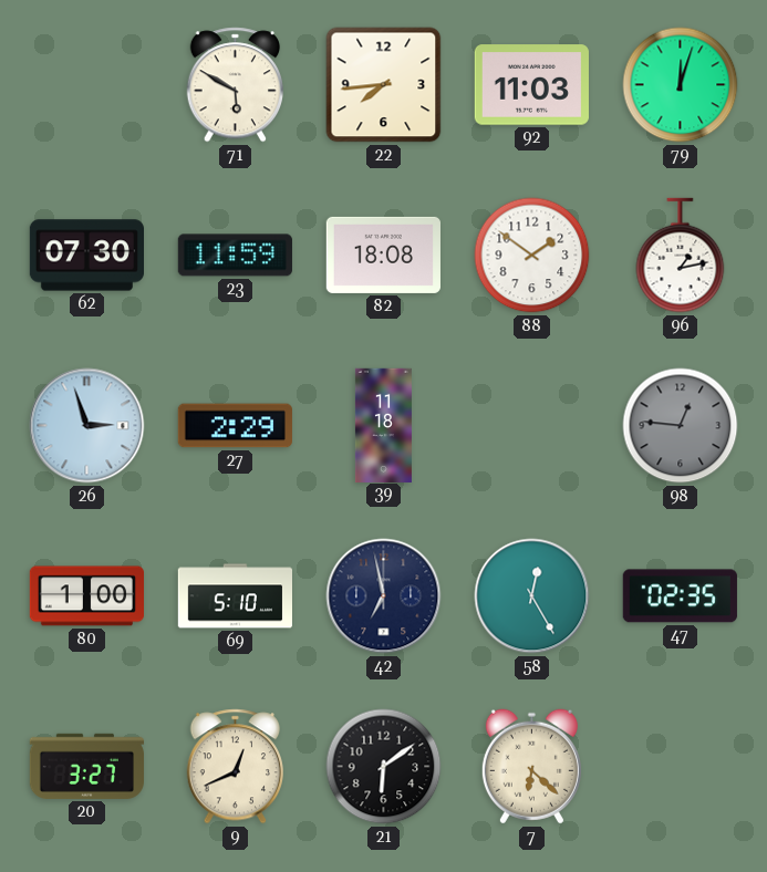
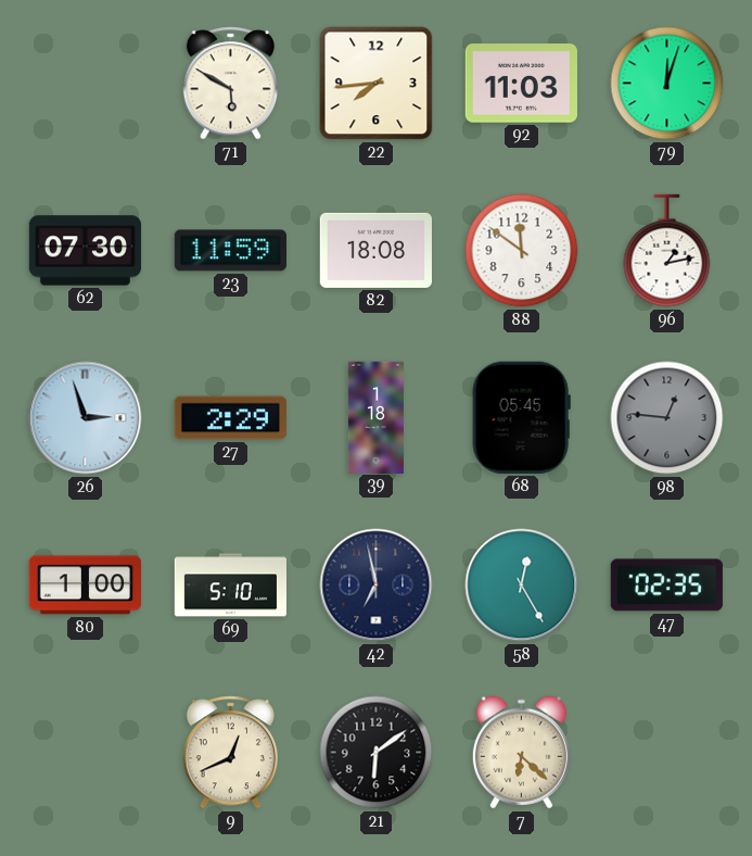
88: 1:51 -> 11:51 (522, 251)
39: 11:18 -> 1:18 (375, 417)
68: none -> 05:45 (521, 417)
20: 3:27 -> none (86, 766)
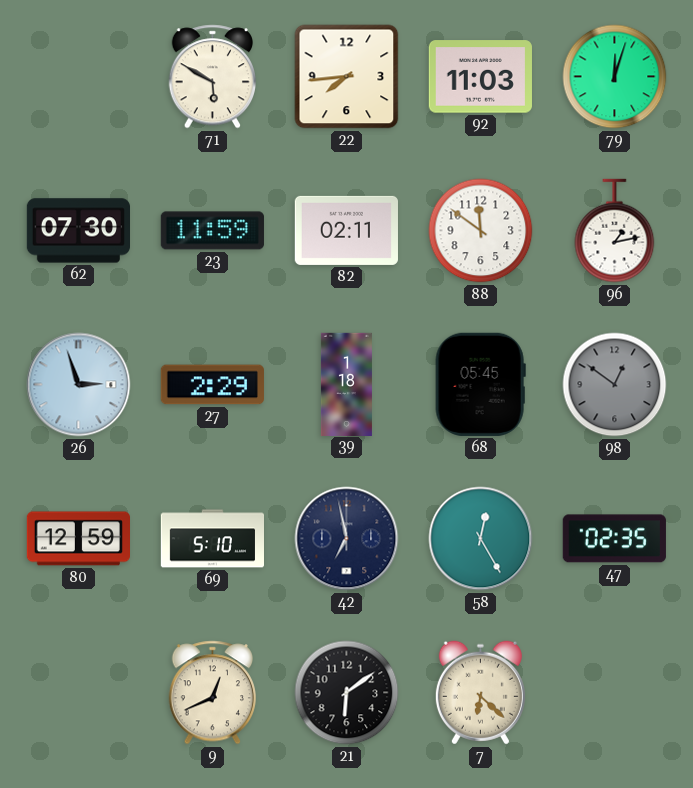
82: 18:08 -> 02:11 (346, 230)
98: 12:46 -> 12:51 (615, 385)
80: 1:00 -> 12:59 (78, 539)
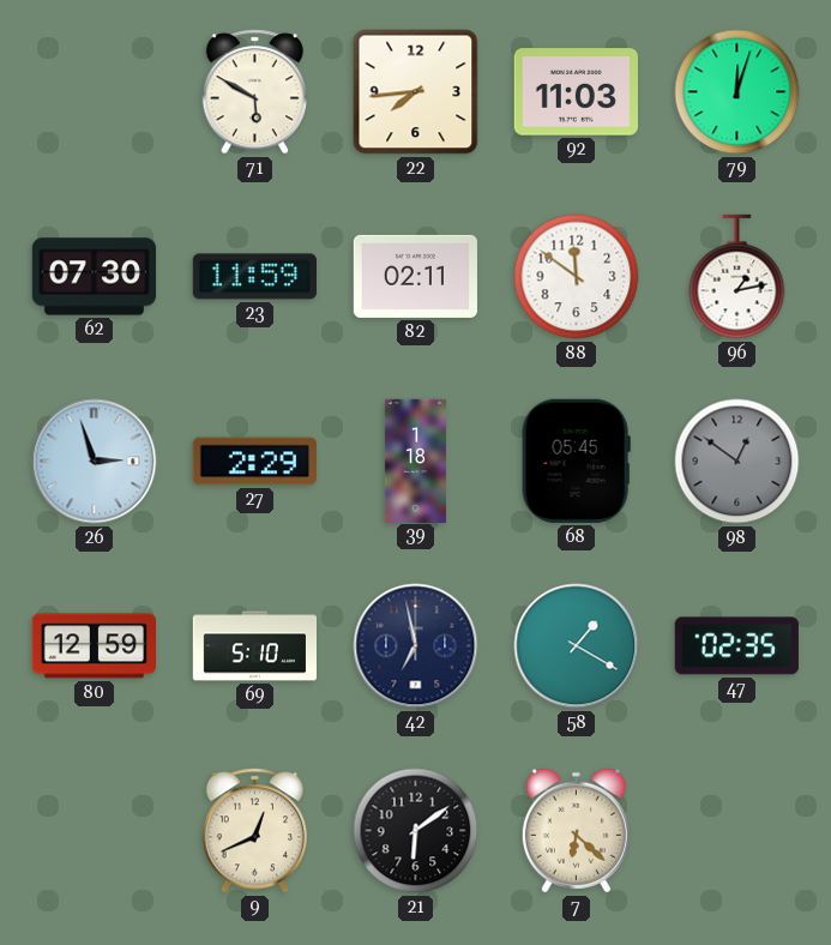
58: 12:25 -> 1:20 (577, 646)
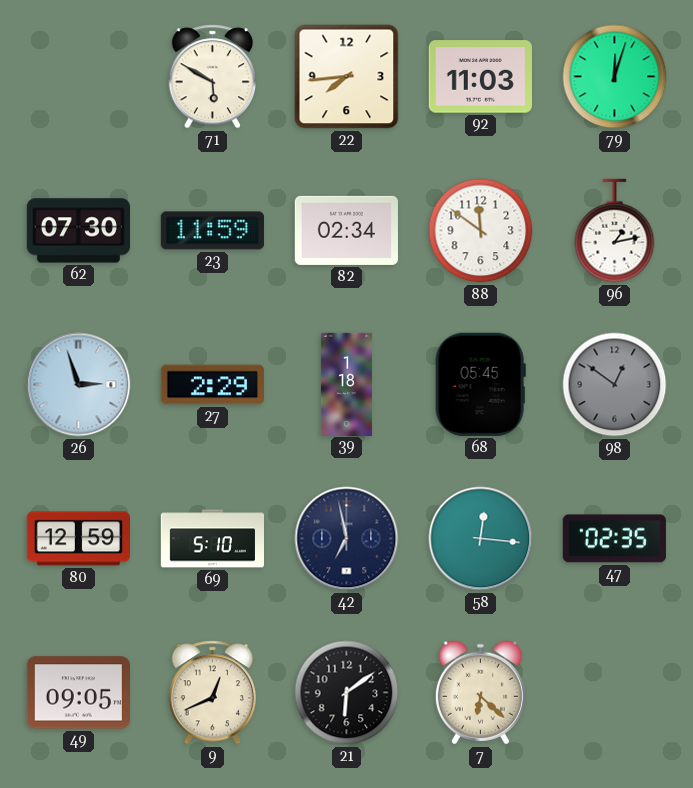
82: 02:11 -> 02:34 (346, 230)
58: 1:20 -> 12:16 (481, 539)
49: none -> 09:05 (78, 693)
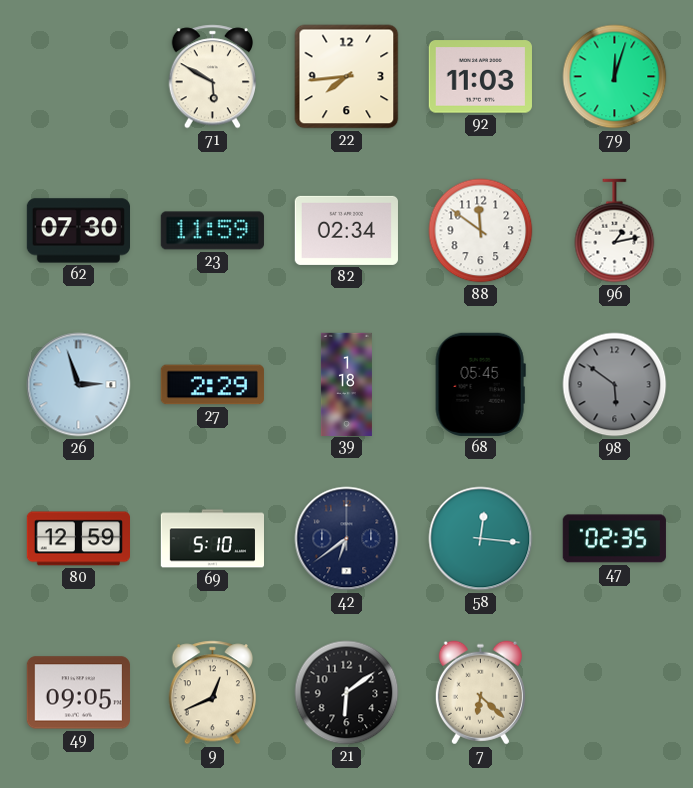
98: 12:51 -> 5:51 (615, 385)
42: 6:58 -> 6:39 (347, 539)
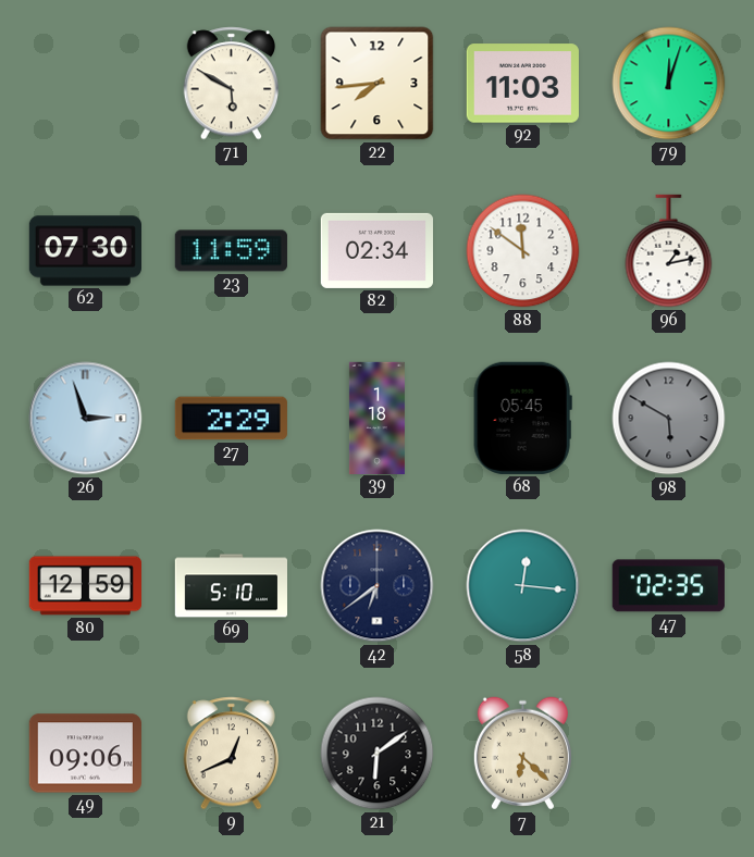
98: 5:51 -> 5:50 (669, 419)
49: 09:05 -> 09:06 (85, 754)
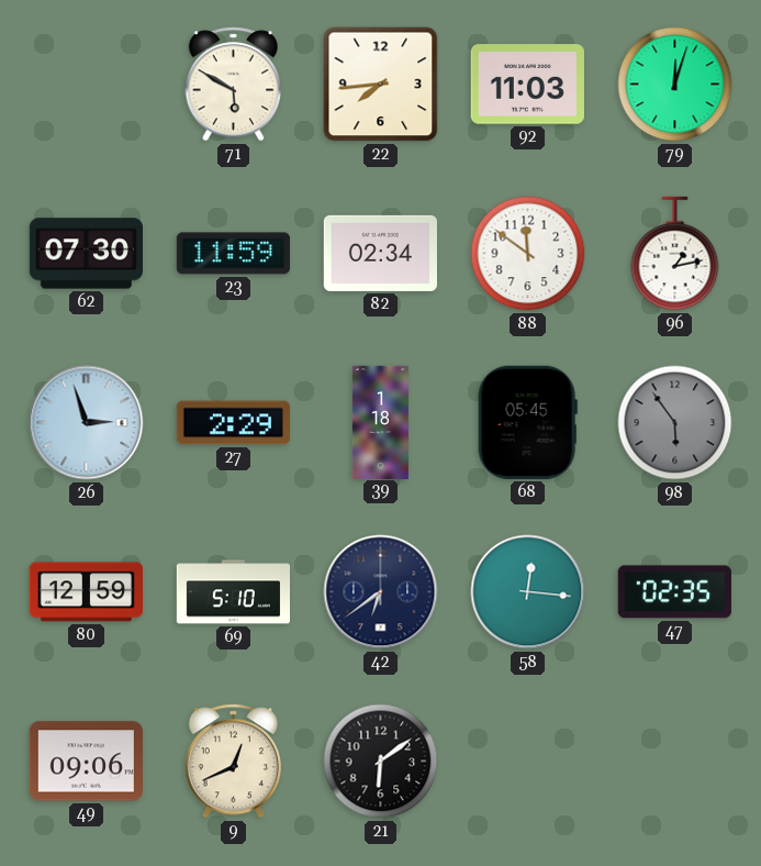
98: 5:50 -> 5:54 (675, 423)
7: 6:22 -> none (522, 754)
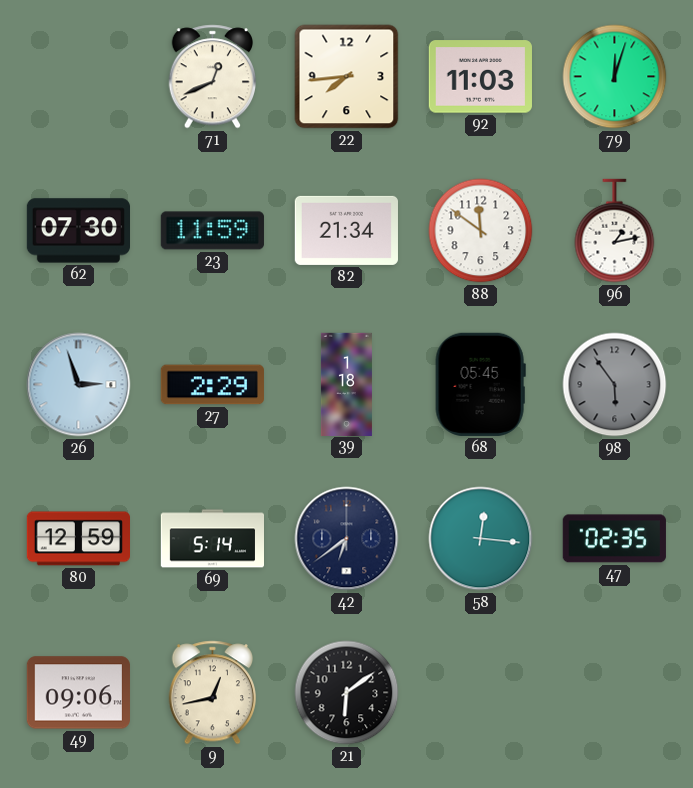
71: 5:50 -> 12:41 (212, 77)
82: 02:34 -> 21:34 (346, 230)
69: 5:10 -> 5:14 (212, 539)
9: 12:41 -> 12:43 (212, 693)
